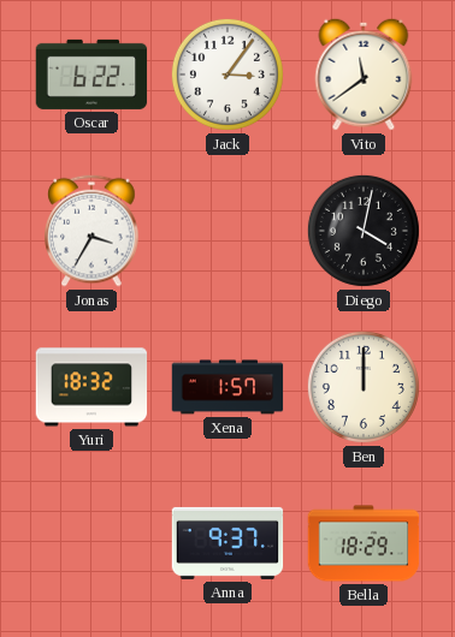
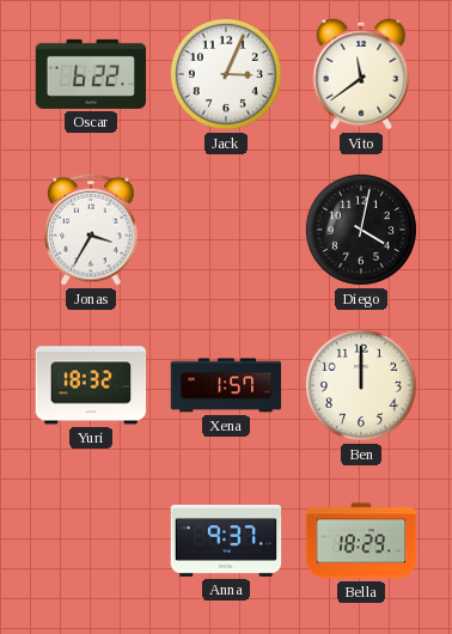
Jack: 3:06 -> 3:04 (226, 74)
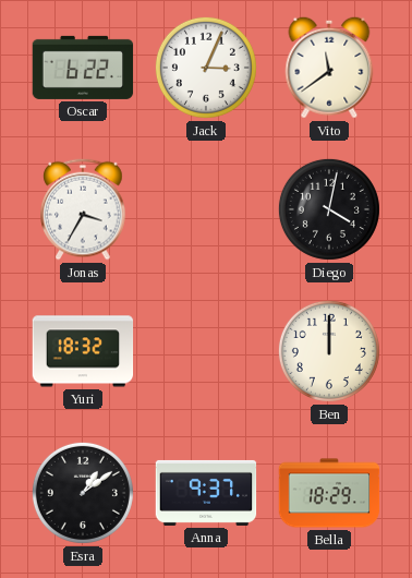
Xena: 1:57 -> none (226, 385)
Esra: none -> 1:09 (83, 493)
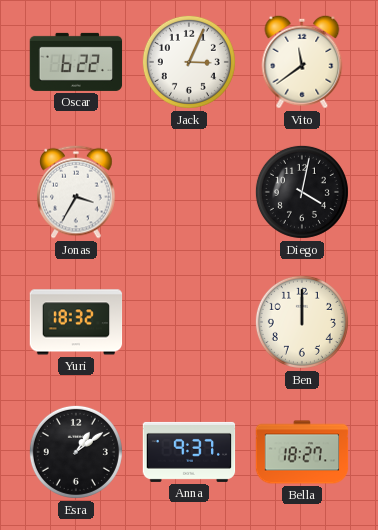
Bella: 18:29 -> 18:27 (302, 452)
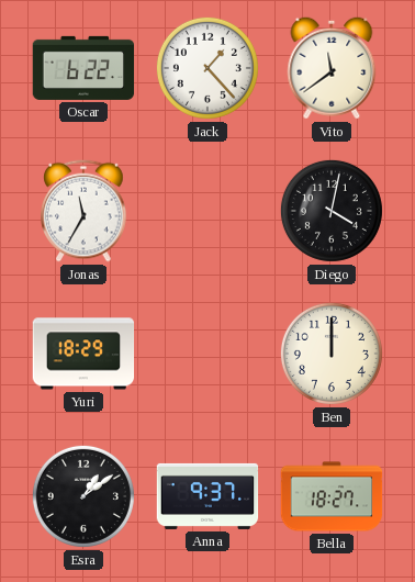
Jack: 3:04 -> 1:23 (207, 68)
Jonas: 3:35 -> 11:35 (83, 211)
Yuri: 18:32 -> 18:29 (83, 354)
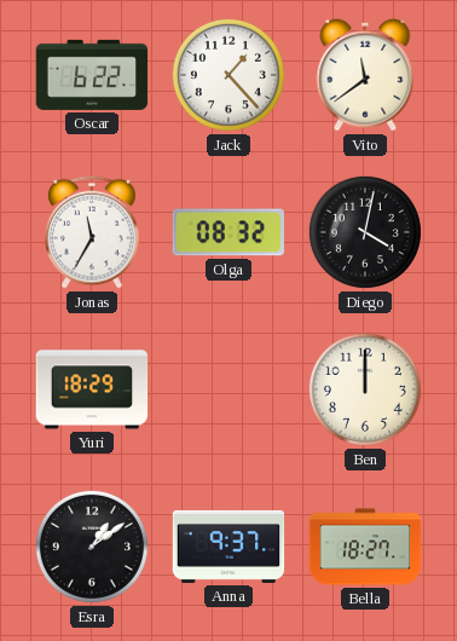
Olga: none -> 08:32 (227, 232)
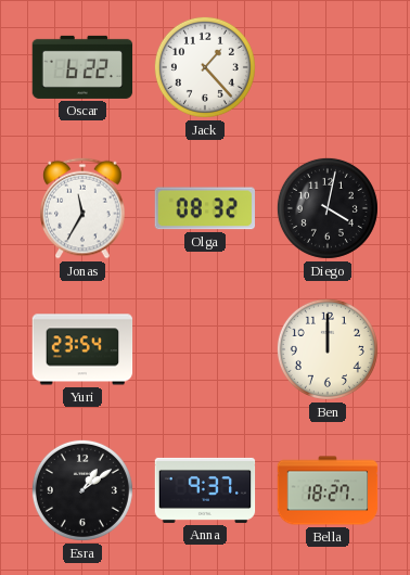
Vito: 11:39 -> none (365, 75)
Yuri: 18:29 -> 23:54 (82, 349)
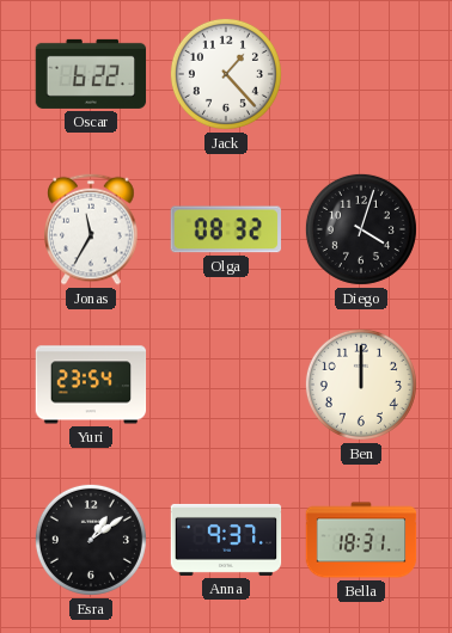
Diego: 4:02 -> 4:03 (361, 229)
Bella: 18:27 -> 18:31 (361, 540)
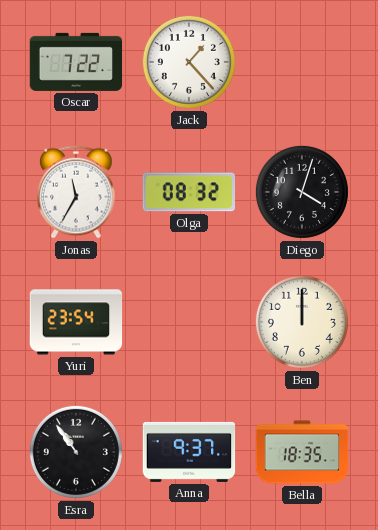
Oscar: 6:22 -> 7:22 (76, 62)
Esra: 1:09 -> 10:54 (76, 452)
Bella: 18:31 -> 18:35 (302, 452)
